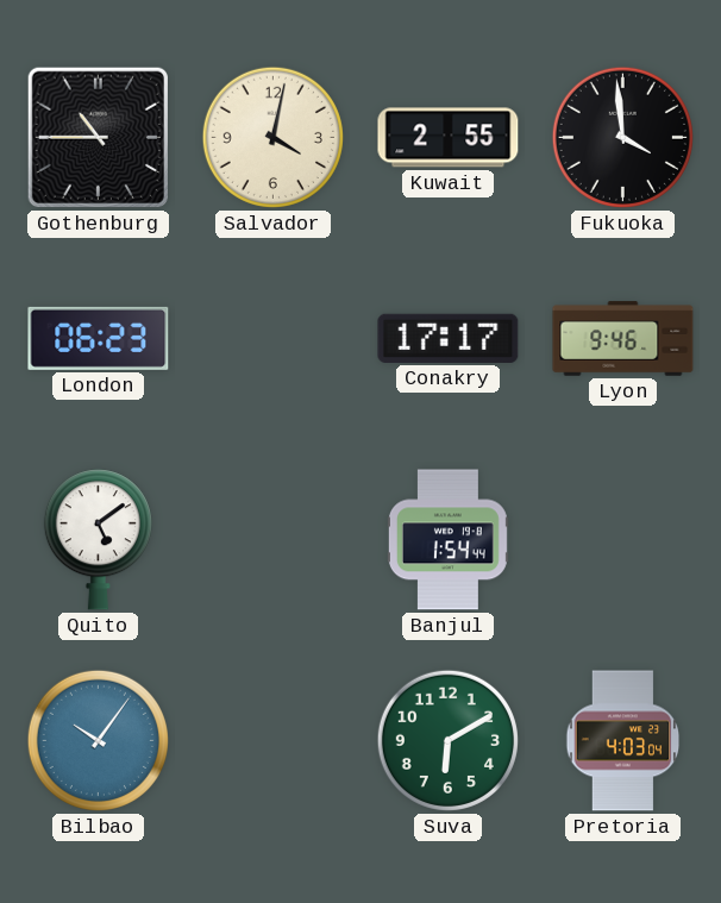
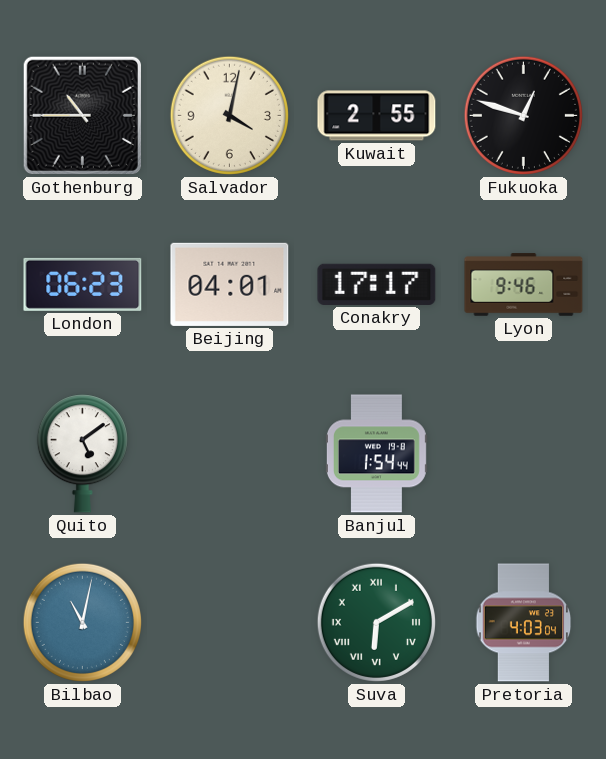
Fukuoka: 3:59 -> 12:48 (523, 115)
Beijing: none -> 04:01 (230, 284)
Bilbao: 10:06 -> 11:02 (82, 622)
Suva numerals: Arabic -> Roman (376, 622)
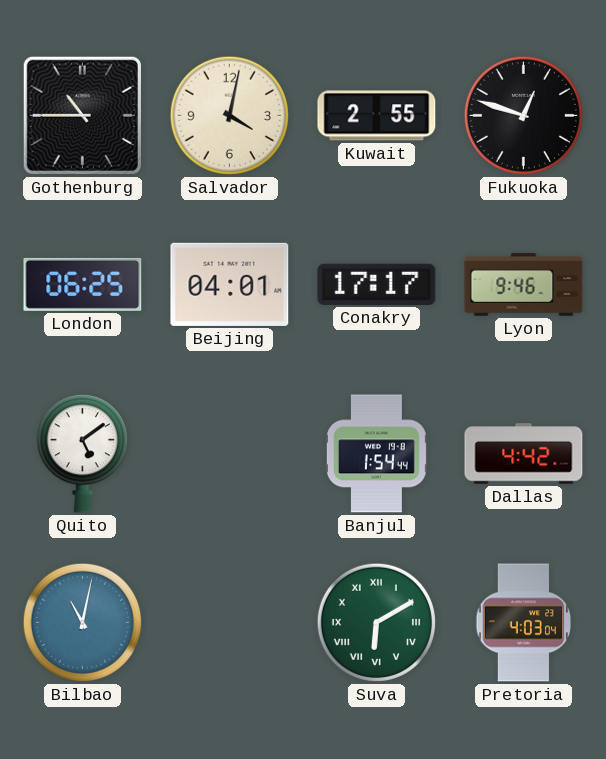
London: 06:23 -> 06:25 (83, 284)
Dallas: none -> 4:42 (524, 454)
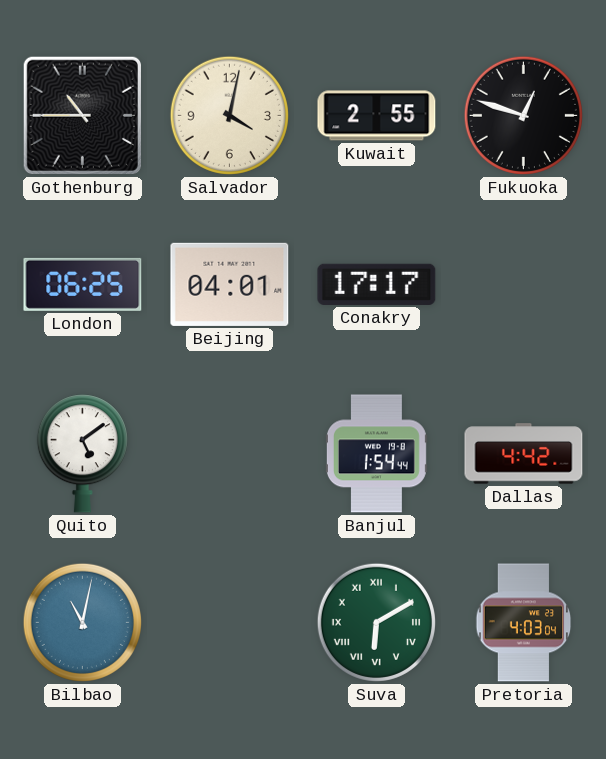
Lyon: 9:46 -> none (524, 285)
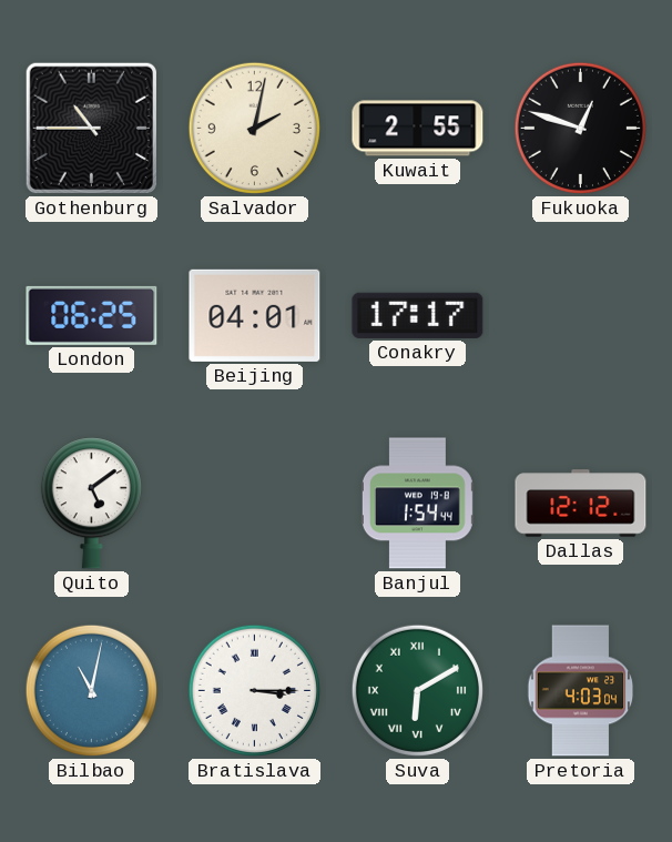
Salvador: 4:02 -> 2:02 (254, 128)
Dallas: 4:42 -> 12:12 (581, 504)
Bratislava: none -> 3:15 (254, 690)
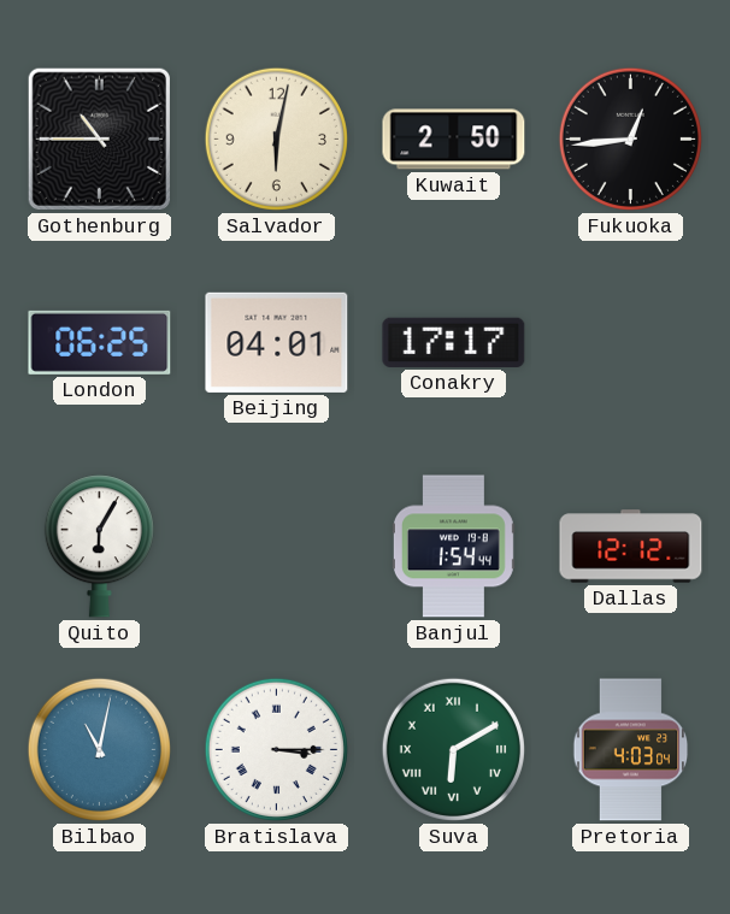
Salvador: 2:02 -> 6:02 (276, 138)
Kuwait: 2:55 -> 2:50 (454, 140)
Fukuoka: 12:48 -> 12:44 (630, 138)
Quito: 5:09 -> 6:05 (99, 547)
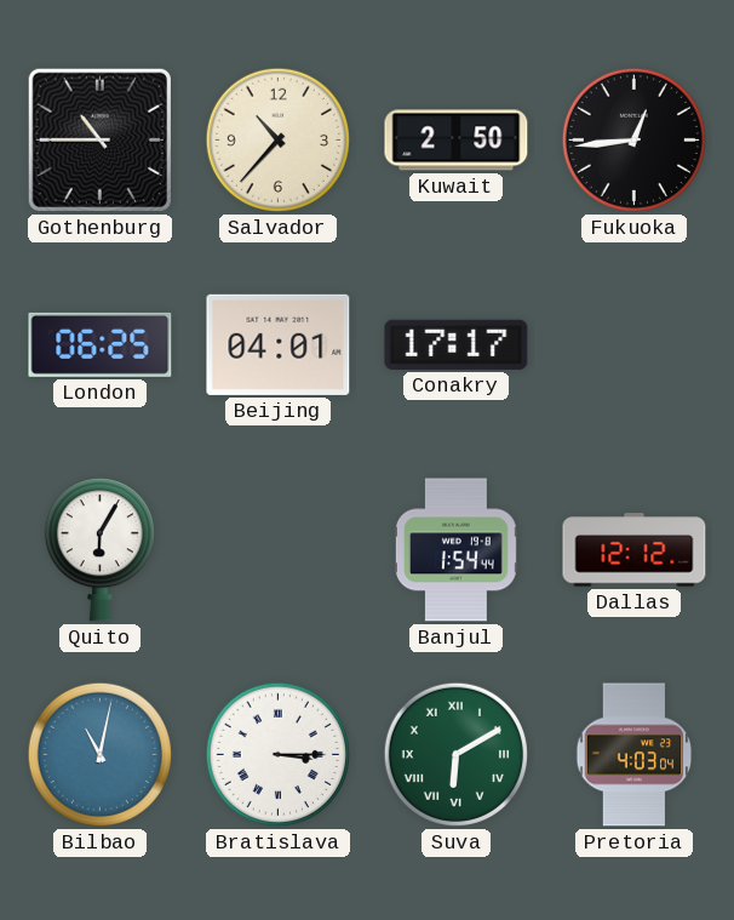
Salvador: 6:02 -> 10:37 (277, 139)
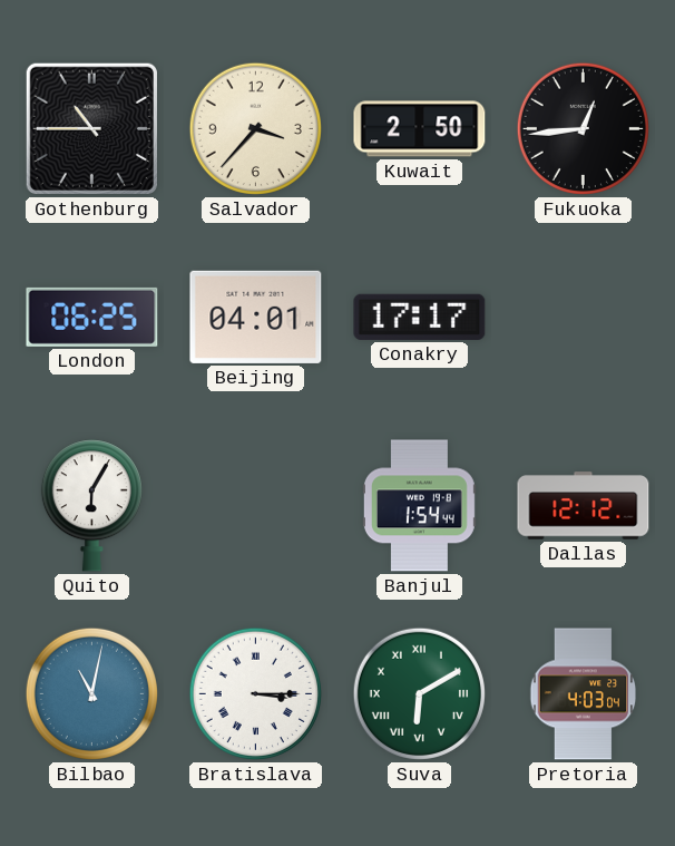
Salvador: 10:37 -> 3:37 (255, 128)
